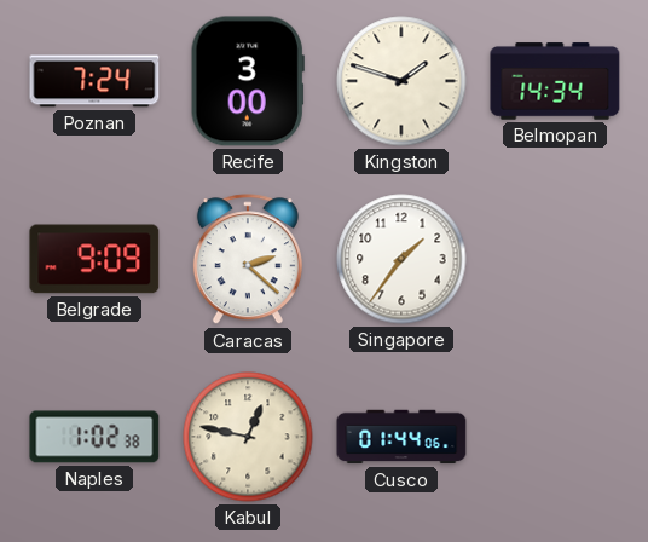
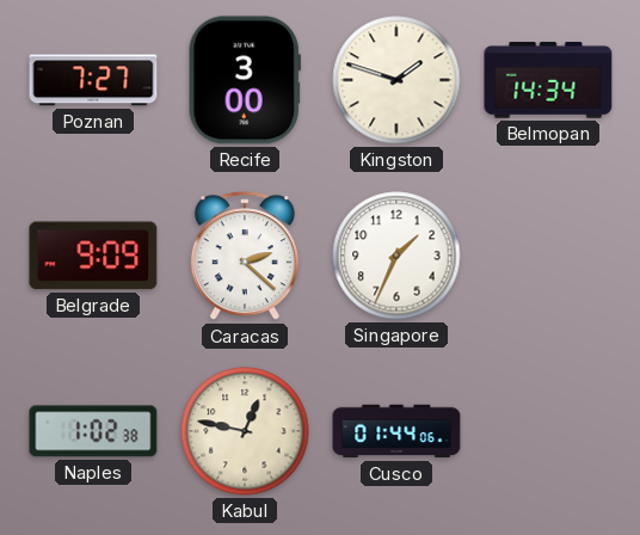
Poznan: 7:24 -> 7:27 (93, 80)
Singapore: 1:36 -> 1:34 (396, 256)
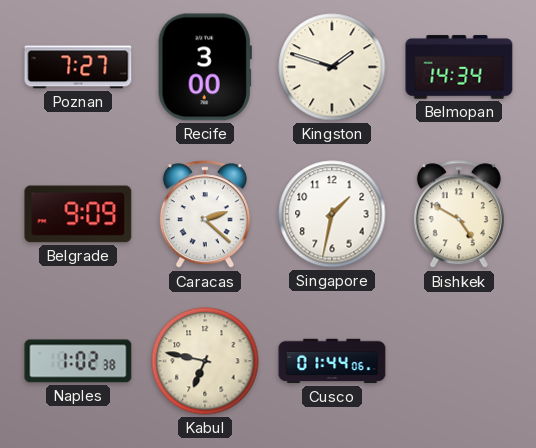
Singapore: 1:34 -> 1:32 (332, 214)
Bishkek: none -> 4:50 (459, 215)
Kabul: 12:47 -> 6:47 (205, 361)
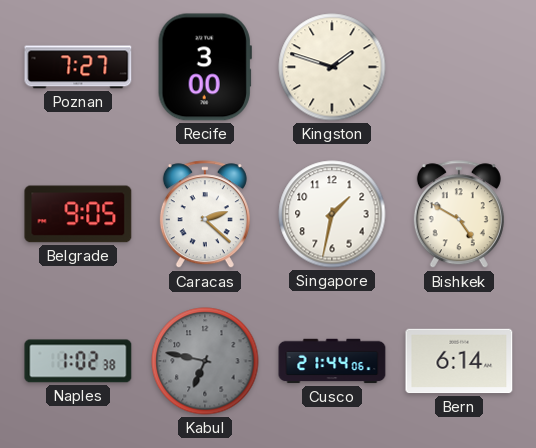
Belmopan: 14:34 -> none (459, 67)
Belgrade: 9:09 -> 9:05 (78, 214)
Kabul dial: cream -> grey (205, 361)
Cusco: 01:44 -> 21:44 (332, 361)
Bern: none -> 6:14 (459, 361)
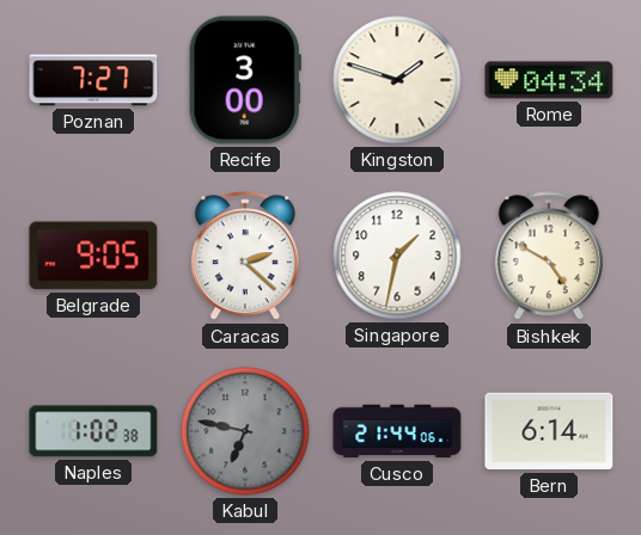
Rome: none -> 04:34 (549, 80)
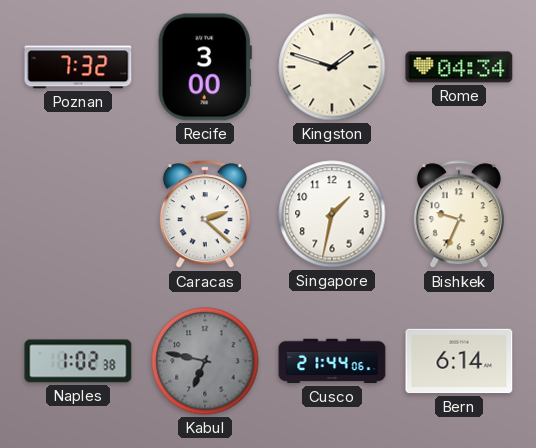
Poznan: 7:27 -> 7:32 (78, 67)
Belgrade: 9:05 -> none (93, 256)
Bishkek: 4:50 -> 9:34 (459, 215)
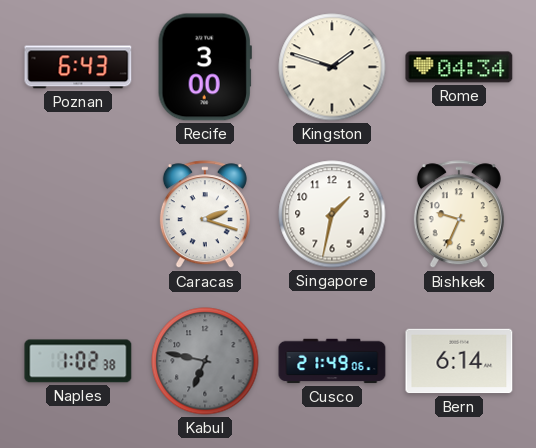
Poznan: 7:32 -> 6:43 (78, 67)
Caracas: 2:22 -> 2:18 (205, 215)
Cusco: 21:44 -> 21:49 (332, 361)
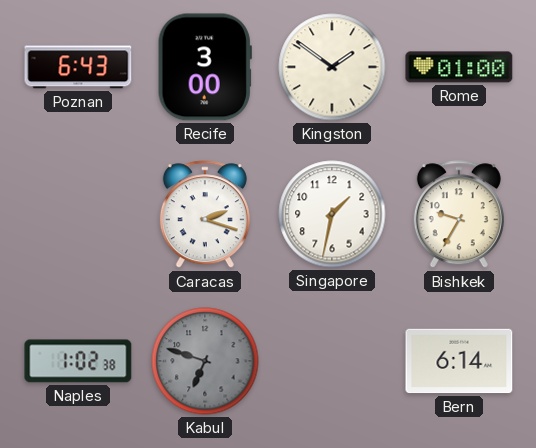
Kingston: 1:48 -> 1:51 (332, 67)
Rome: 04:34 -> 01:00 (459, 67)
Bishkek: 9:34 -> 9:35 (459, 215)
Kabul: 6:47 -> 6:48 (205, 361)
Cusco: 21:49 -> none (332, 361)
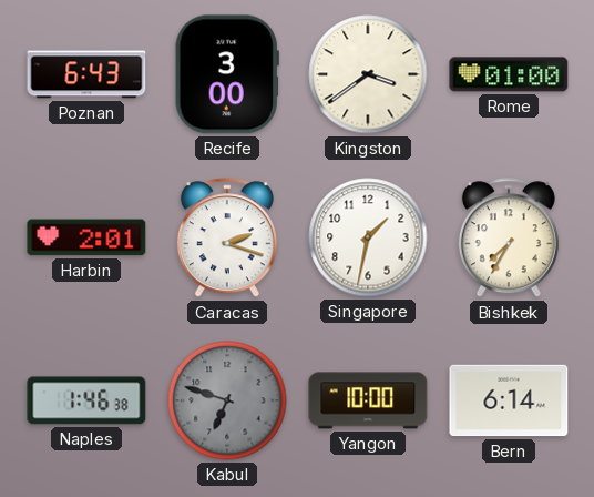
Kingston: 1:51 -> 3:39 (368, 74)
Harbin: none -> 2:01 (86, 237)
Bishkek: 9:35 -> 7:35 (509, 239)
Naples: 1:02 -> 1:46 (86, 400)
Yangon: none -> 10:00 (368, 400)
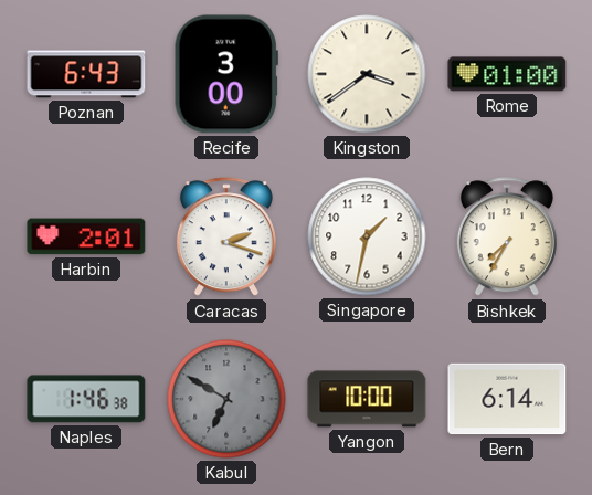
Kabul: 6:48 -> 6:50 (226, 399)
